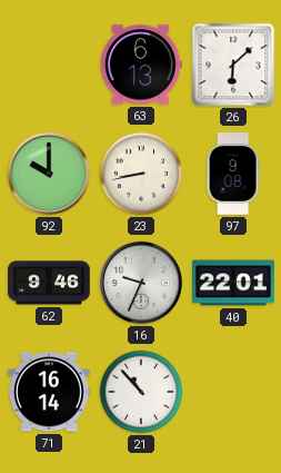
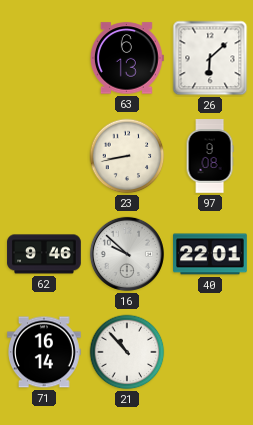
92: 10:00 -> none (49, 174)
16: 9:34 -> 9:52 (127, 254)
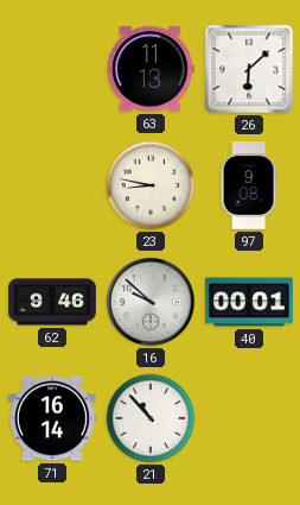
63: 6:13 -> 11:13 (151, 69)
23: 8:43 -> 8:47 (151, 185)
40: 22:01 -> 00:01 (249, 302)
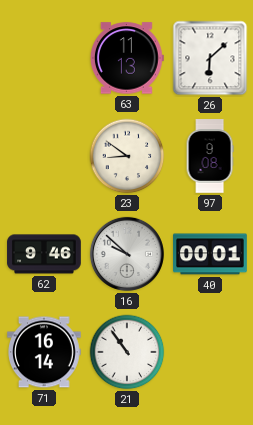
23: 8:47 -> 8:51 (127, 156)
21: 10:53 -> 10:54 (127, 352)
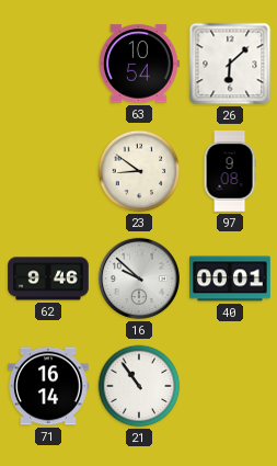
63: 11:13 -> 10:54 (139, 64)
